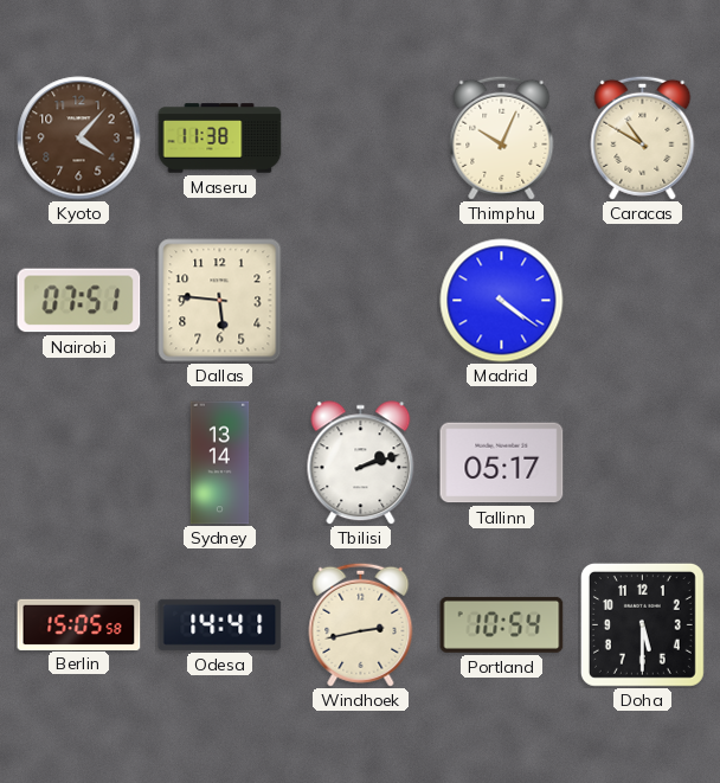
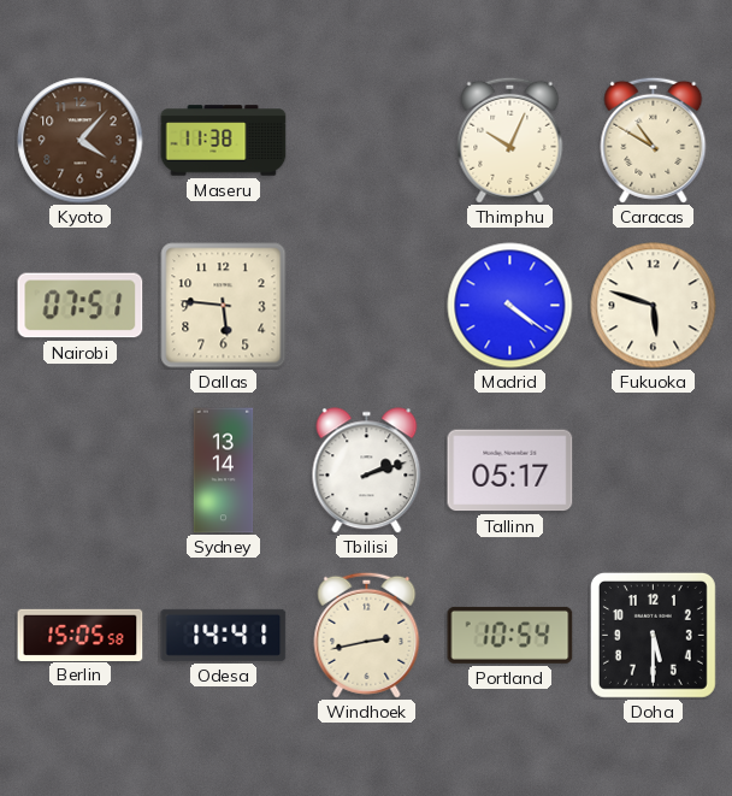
Fukuoka: none -> 5:48 (654, 306)
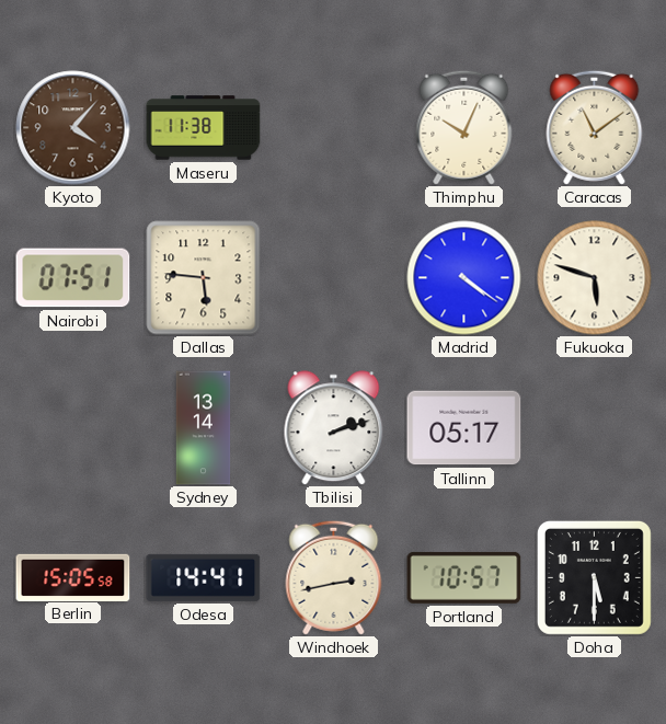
Caracas: 10:50 -> 11:09 (595, 127)
Portland: 10:54 -> 10:57 (464, 577)
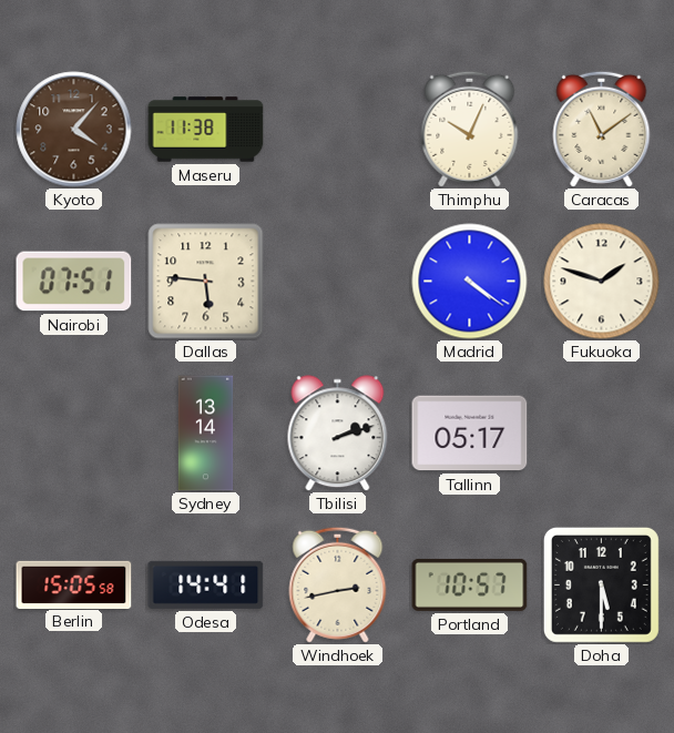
Fukuoka: 5:48 -> 1:48 (602, 282)
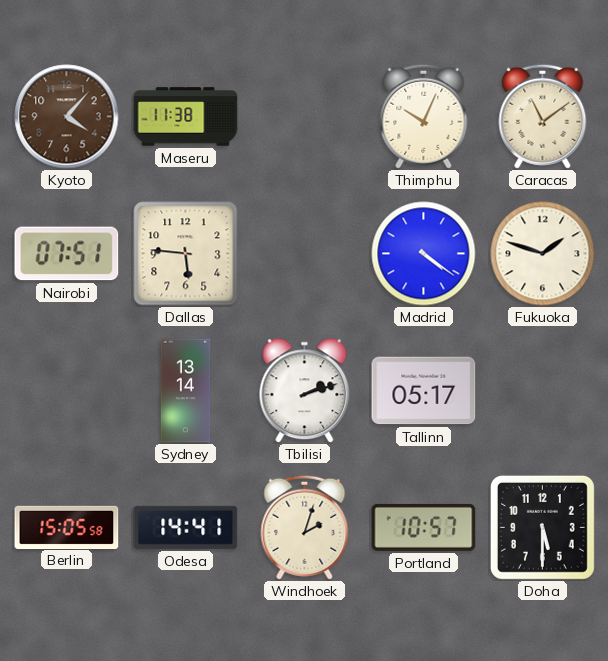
Windhoek: 2:43 -> 2:03 (305, 527)
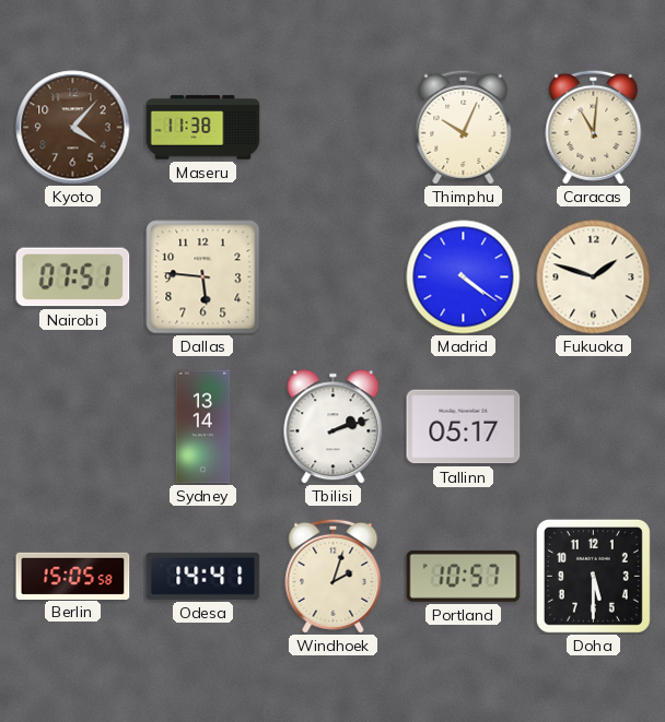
Caracas: 11:09 -> 11:01 (594, 127)
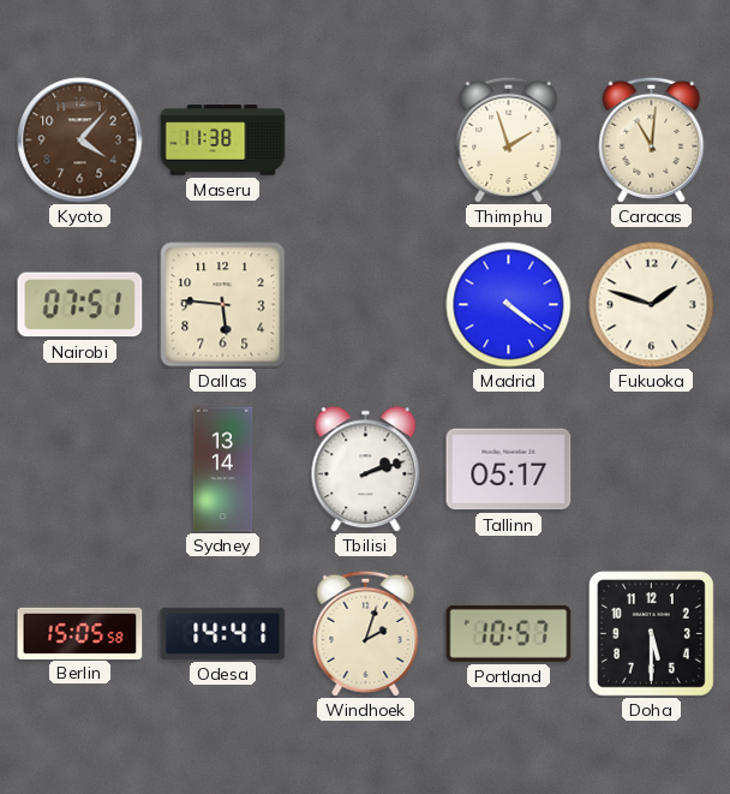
Thimphu: 10:04 -> 1:57 (509, 139)
